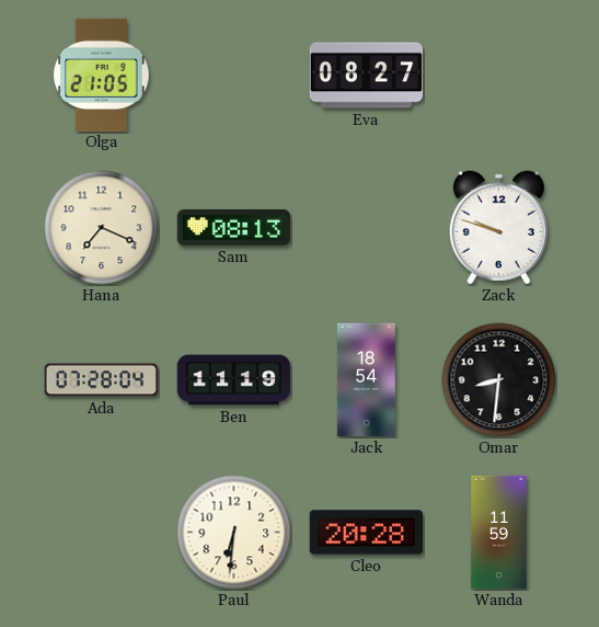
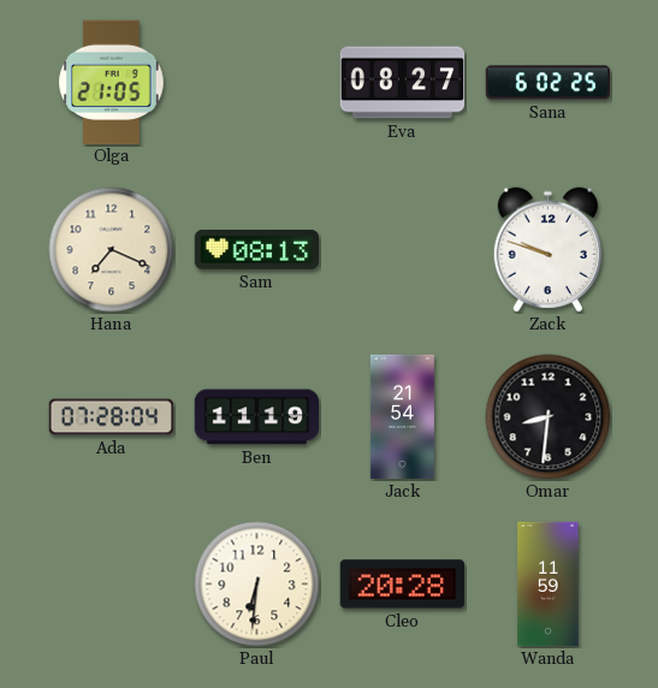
Sana: none -> 6:02 (549, 83)
Jack: 18:54 -> 21:54 (402, 417)
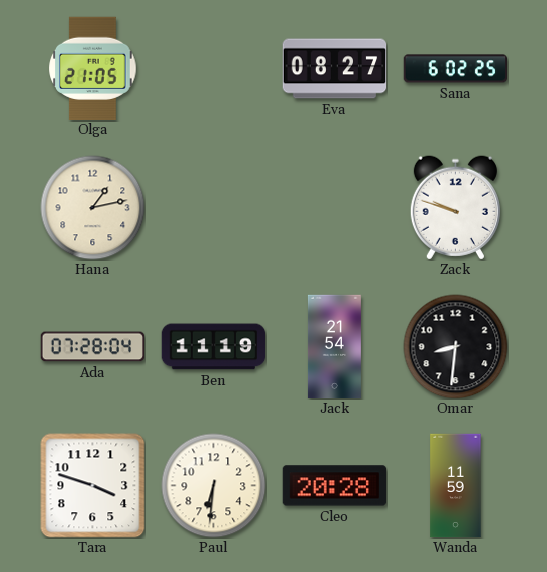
Hana: 7:19 -> 1:13 (93, 208)
Sam: 08:13 -> none (257, 249)
Tara: none -> 3:48 (93, 486)
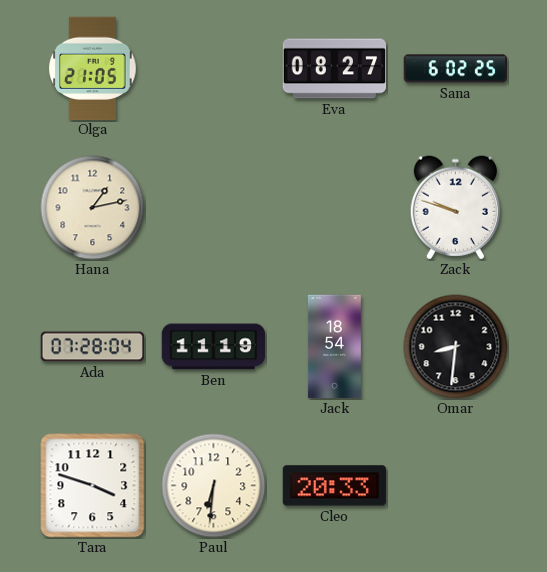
Jack: 21:54 -> 18:54 (334, 347)
Cleo: 20:28 -> 20:33 (335, 486)
Wanda: 11:59 -> none (456, 486)
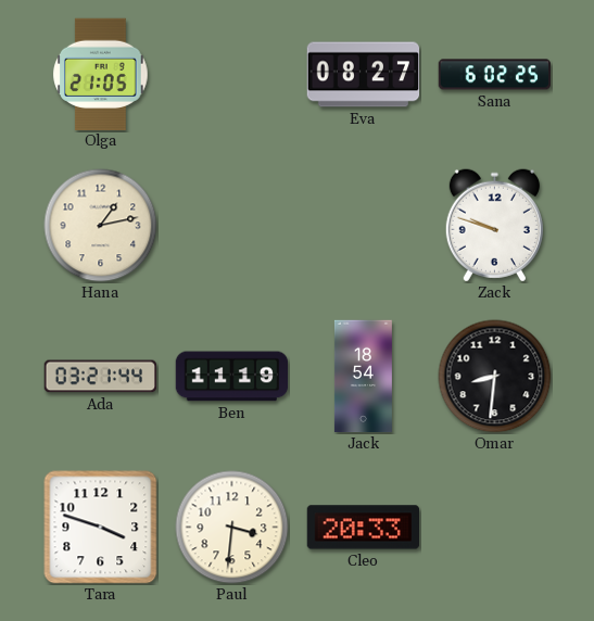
Ada: 07:28 -> 03:21 (101, 377)
Paul: 6:31 -> 3:31 (232, 528)
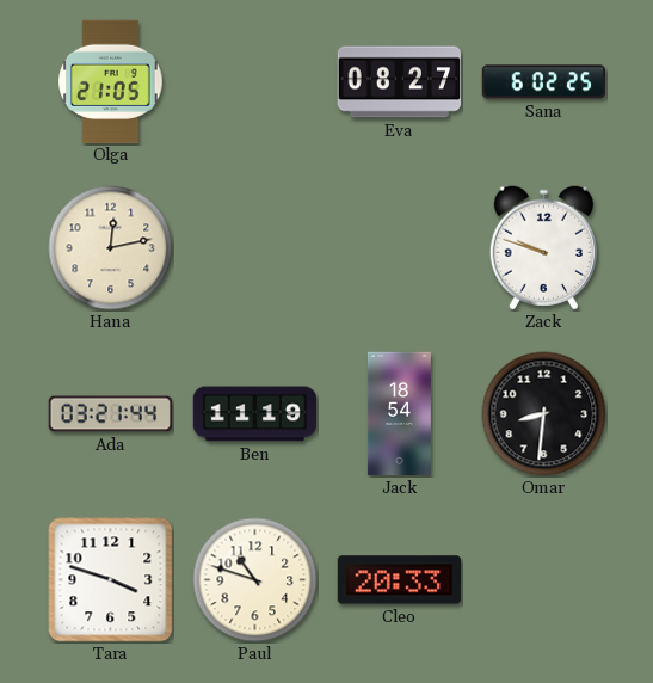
Hana: 1:13 -> 12:13 (111, 248)
Paul: 3:31 -> 10:48 (255, 580)
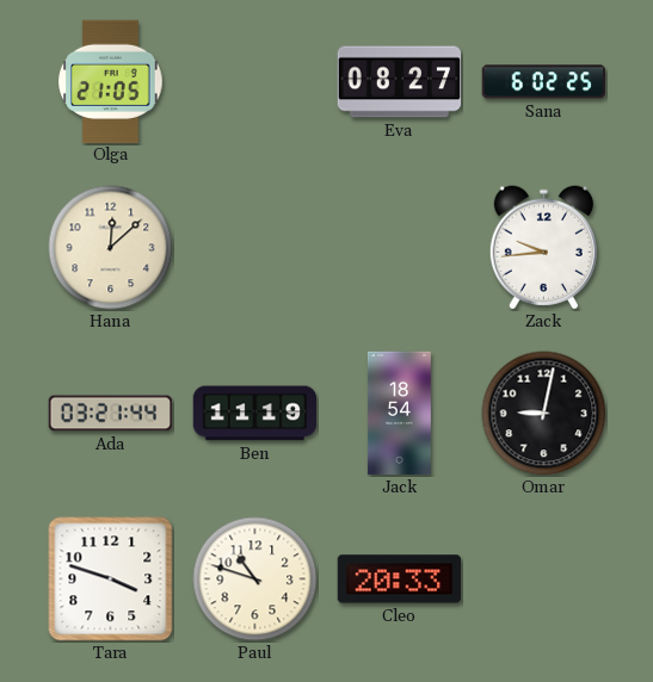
Hana: 12:13 -> 12:08 (111, 248)
Zack: 9:48 -> 9:44 (543, 248)
Omar: 8:31 -> 9:02 (544, 414)
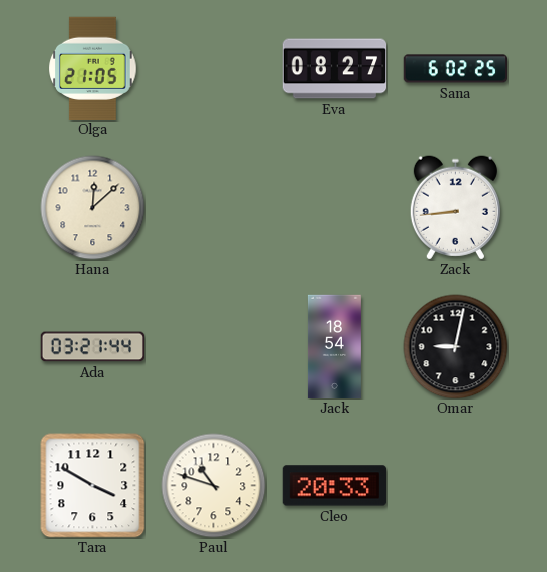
Zack: 9:44 -> 8:44 (455, 208)
Ben: 11:19 -> none (255, 414)
Tara: 3:48 -> 3:50 (93, 486)
